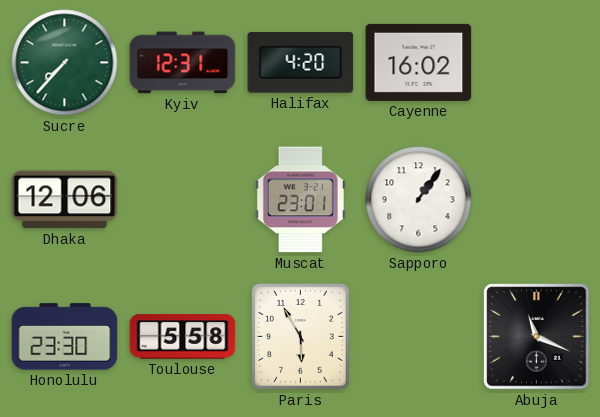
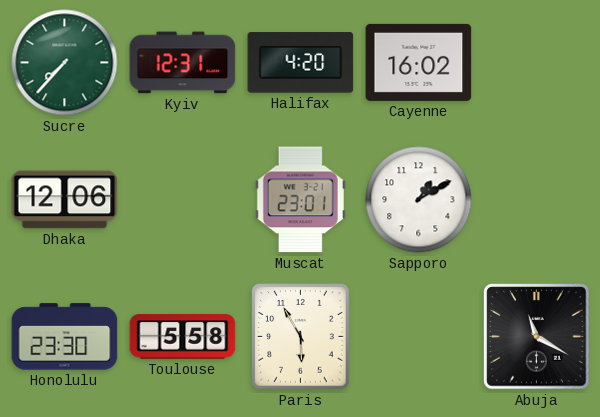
Sapporo: 1:06 -> 1:10 (419, 200)
Abuja: 11:19 -> 11:20 (537, 337)
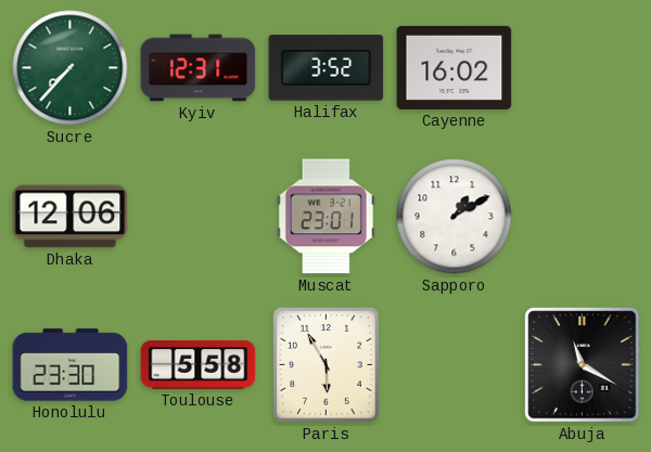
Halifax: 4:20 -> 3:52 (327, 68)
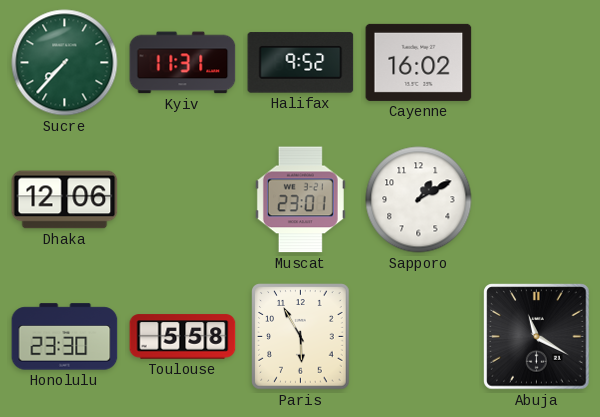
Kyiv: 12:31 -> 11:31 (183, 63)
Halifax: 3:52 -> 9:52 (301, 63)
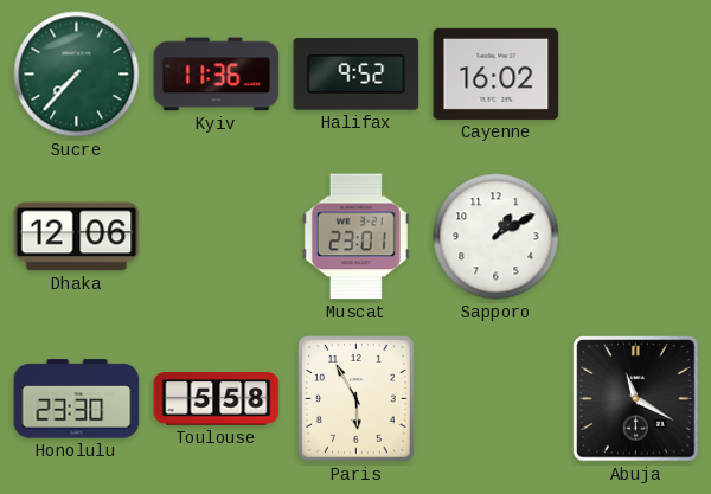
Kyiv: 11:31 -> 11:36 (217, 75)
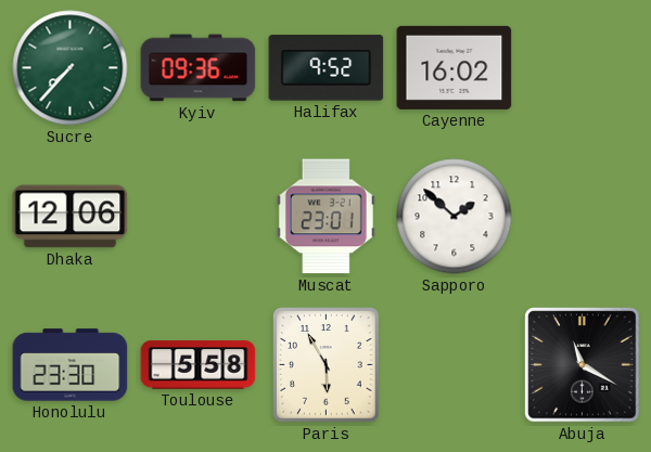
Kyiv: 11:36 -> 09:36 (199, 68)
Sapporo: 1:10 -> 1:52 (455, 217)
